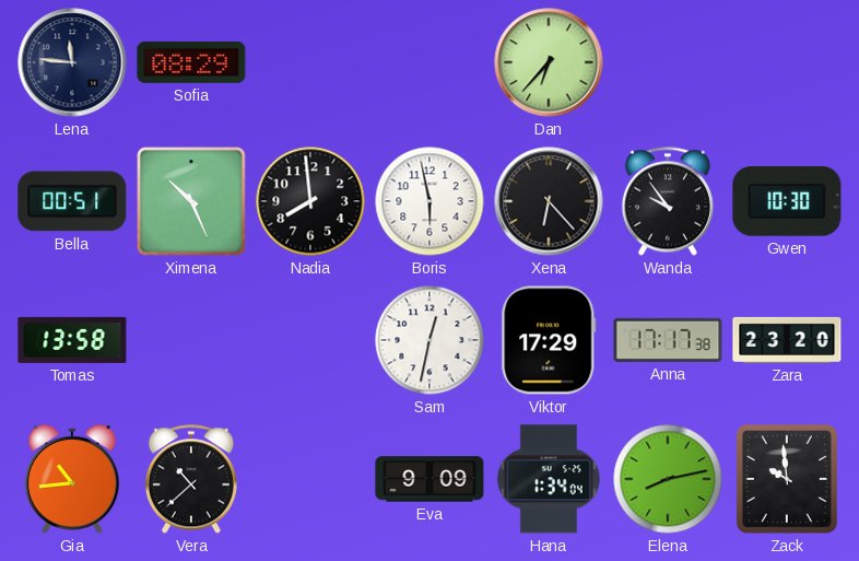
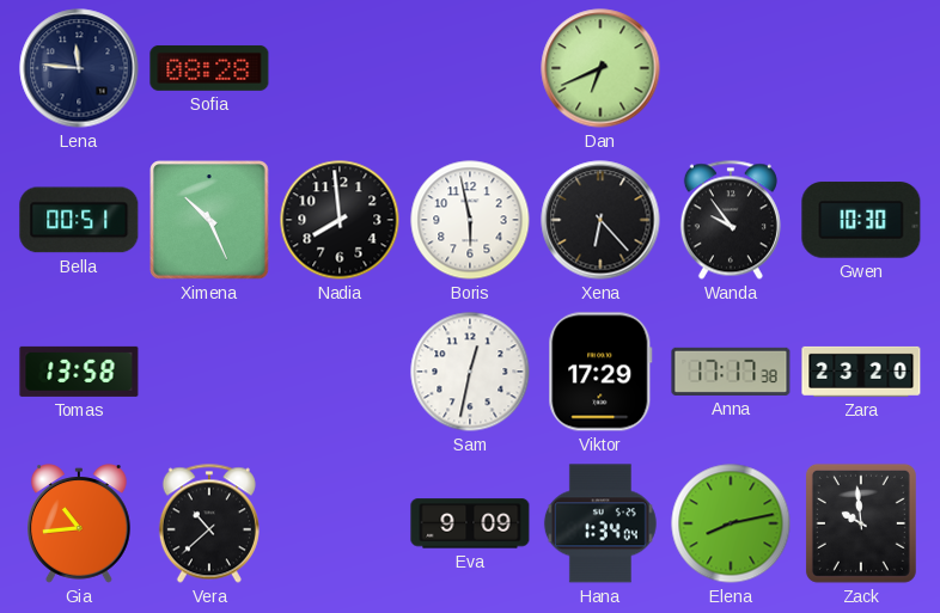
Sofia: 08:29 -> 08:28 (209, 68)
Dan: 6:37 -> 6:41 (600, 68)
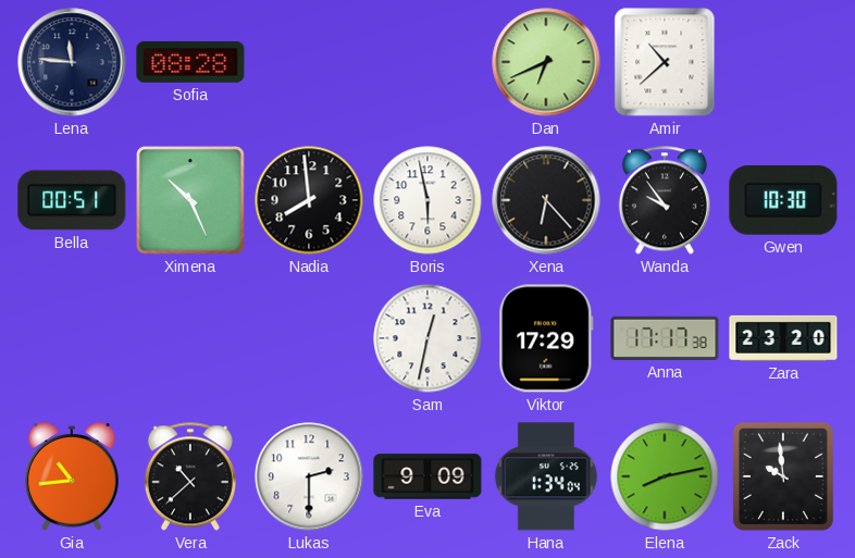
Amir: none -> 10:38 (665, 62)
Tomas: 13:58 -> none (79, 372)
Lukas: none -> 2:30 (309, 476)
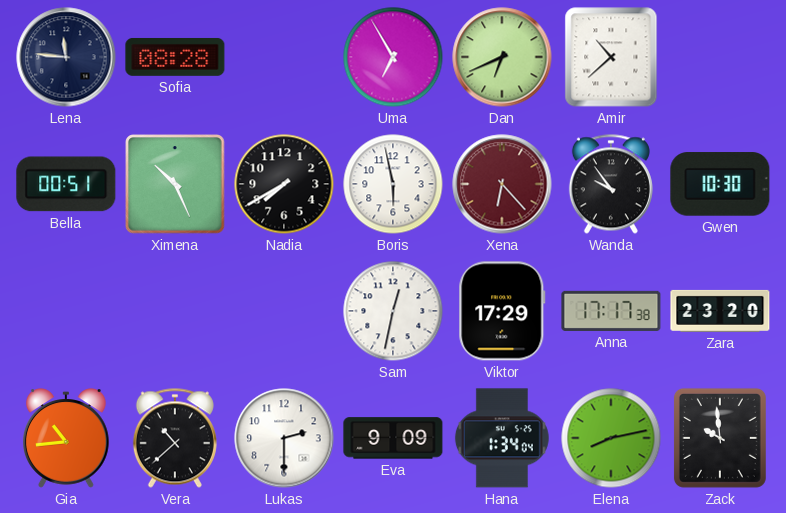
Uma: none -> 6:55 (393, 57)
Nadia: 7:59 -> 7:40 (284, 184)
Xena dial: black -> burgundy (502, 184)
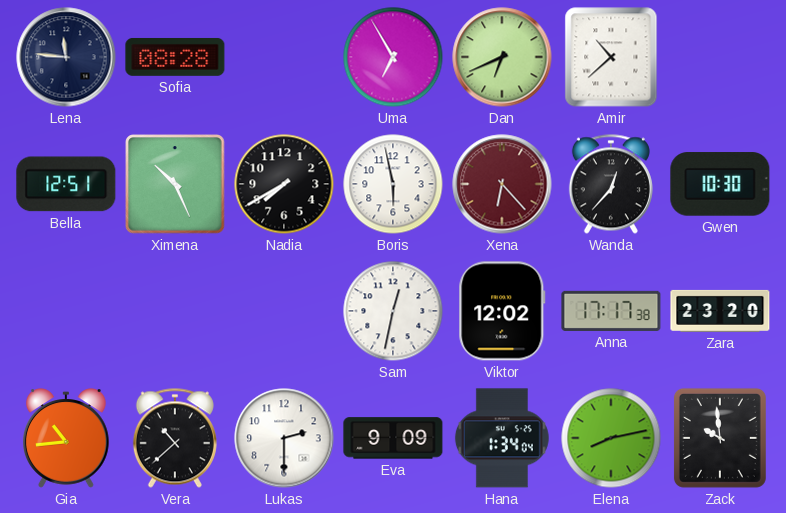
Bella: 00:51 -> 12:51 (66, 184)
Wanda: 9:54 -> 12:37 (611, 184)
Viktor: 17:29 -> 12:02 (502, 311)
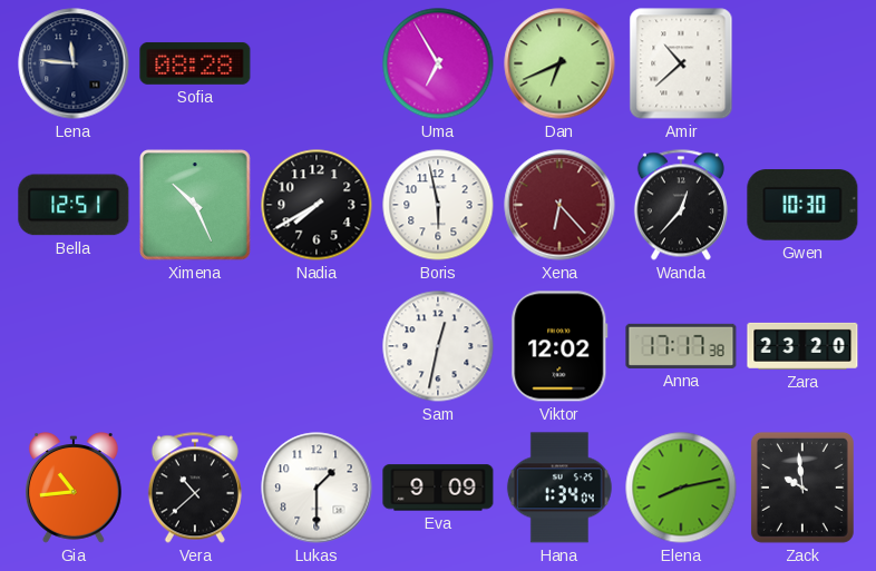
Lukas: 2:30 -> 1:30 (317, 488)
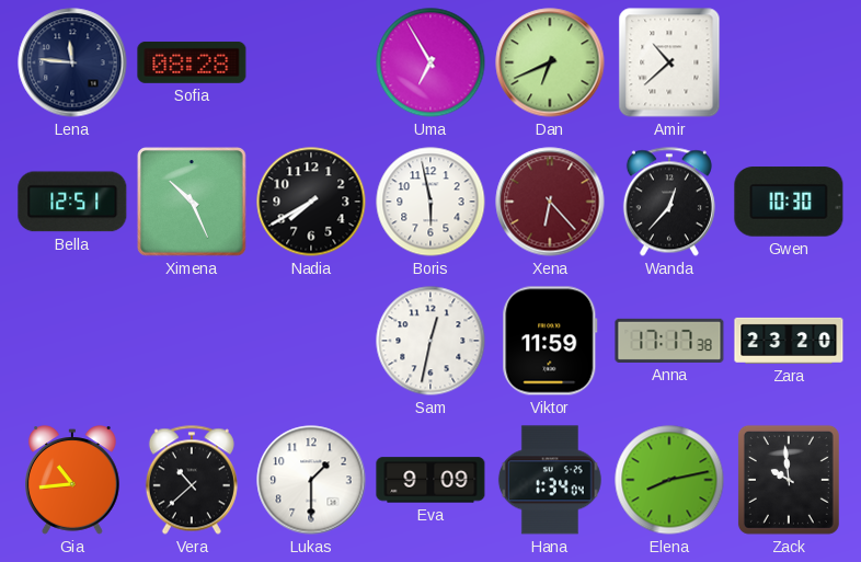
Viktor: 12:02 -> 11:59 (550, 341)
